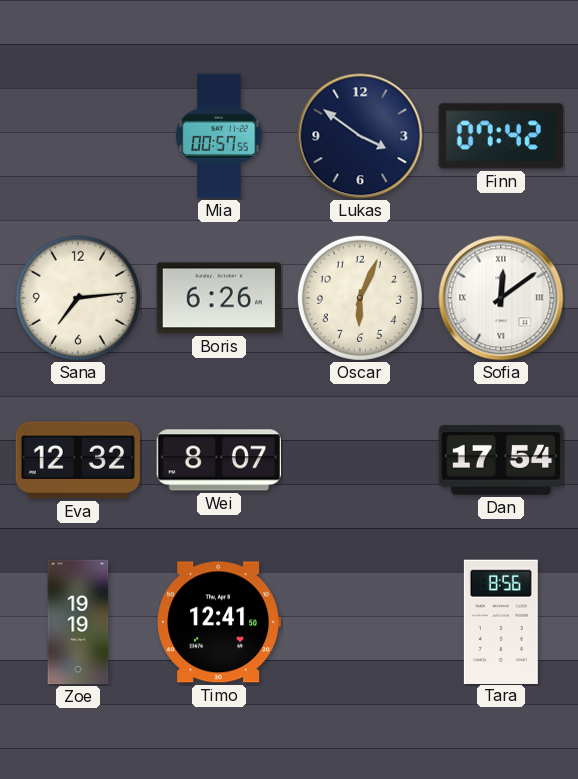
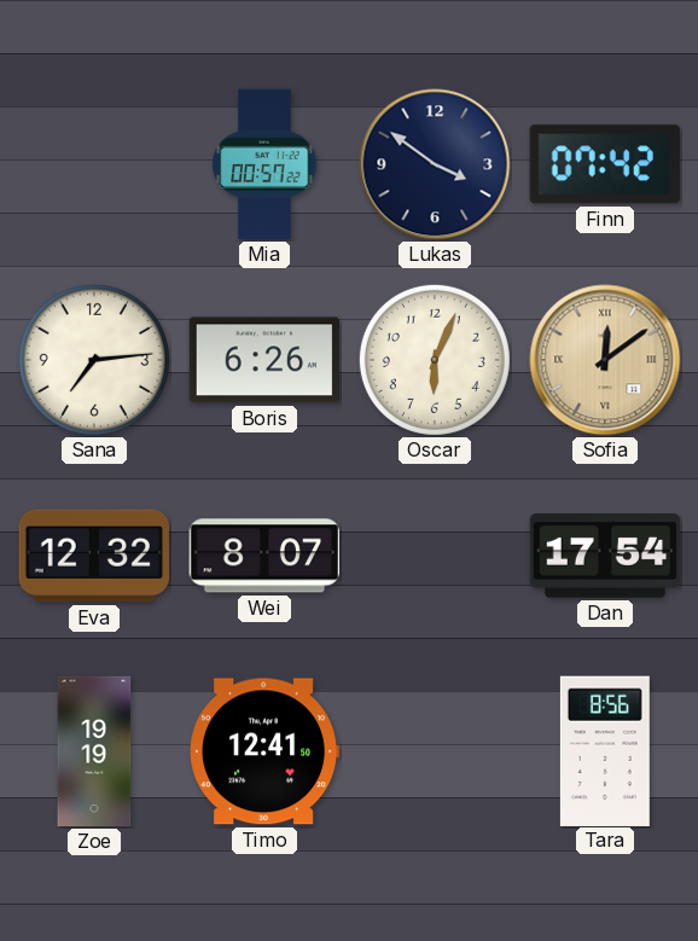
Mia: 00:57:55 -> 00:57:22 (264, 164)
Sofia dial: white -> champagne (605, 360)
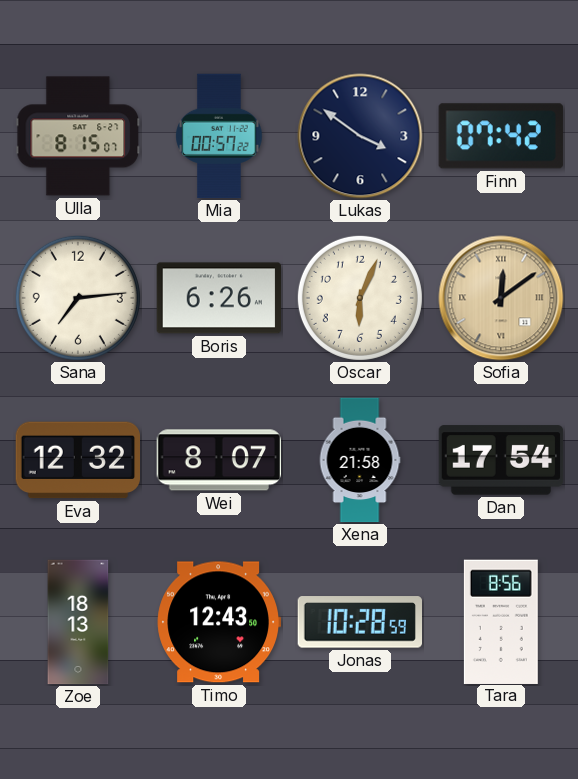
Ulla: none -> 8:15 (78, 136)
Xena: none -> 21:58 (360, 460)
Zoe: 19:19 -> 18:13 (78, 622)
Timo: 12:41 -> 12:43 (218, 622)
Jonas: none -> 10:28 (359, 622)
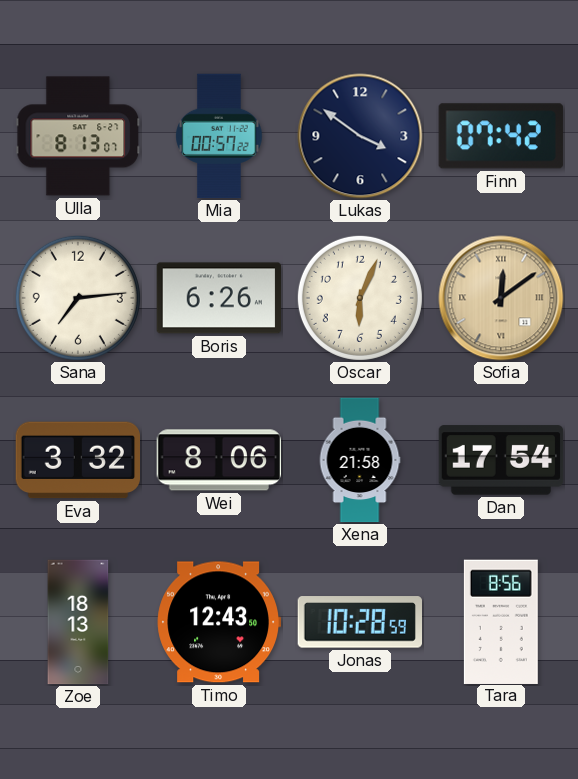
Ulla: 8:15 -> 8:13 (78, 136)
Eva: 12:32 -> 3:32 (77, 460)
Wei: 8:07 -> 8:06 (218, 460)
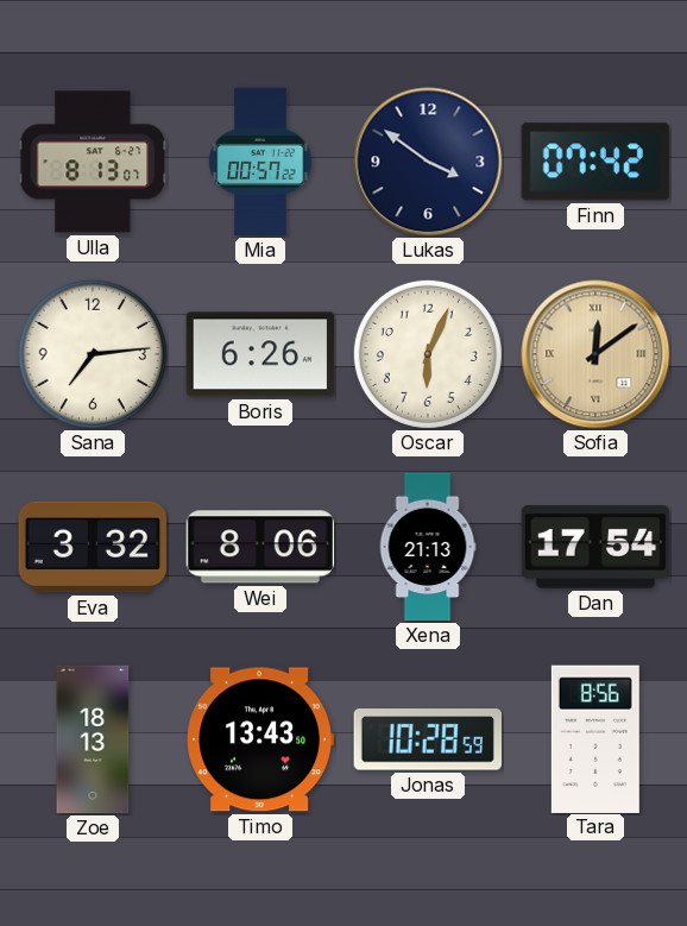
Xena: 21:58 -> 21:13 (428, 547)
Timo: 12:43 -> 13:43 (259, 739)
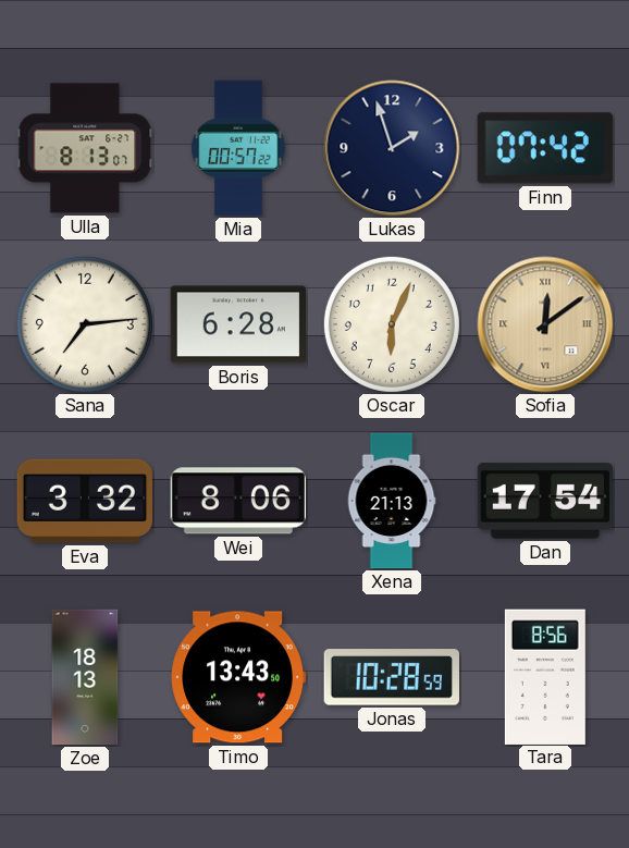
Lukas: 3:51 -> 1:57 (392, 148)
Boris: 6:26 -> 6:28 (238, 324)
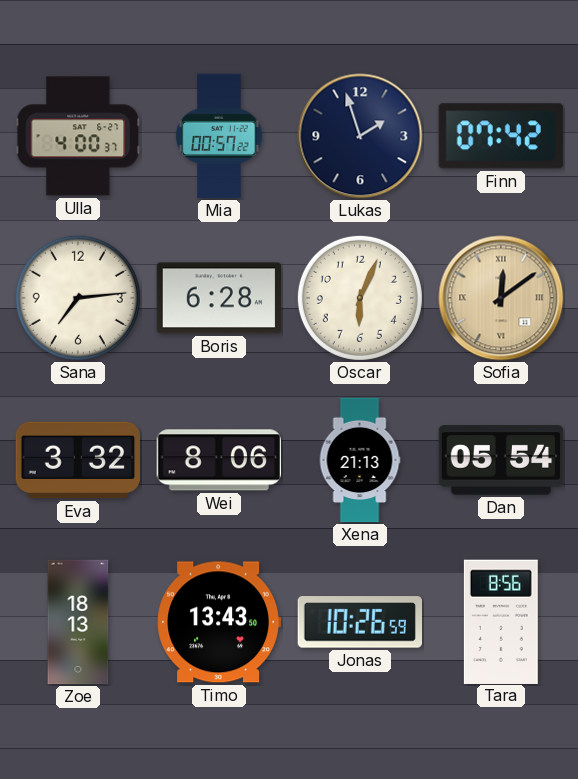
Ulla: 8:13 -> 4:00 (78, 136)
Dan: 17:54 -> 05:54 (501, 460)
Jonas: 10:28 -> 10:26 (359, 622)
